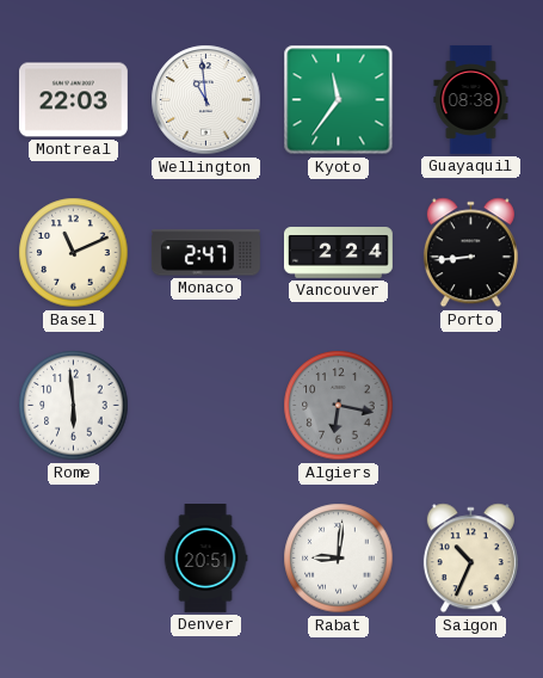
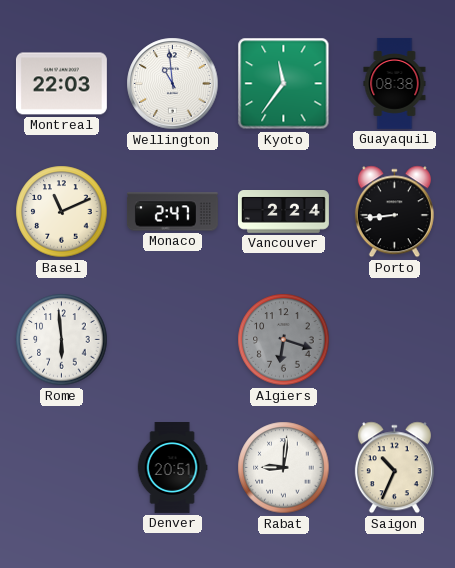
Algiers: 6:17 -> 6:18 (284, 340)
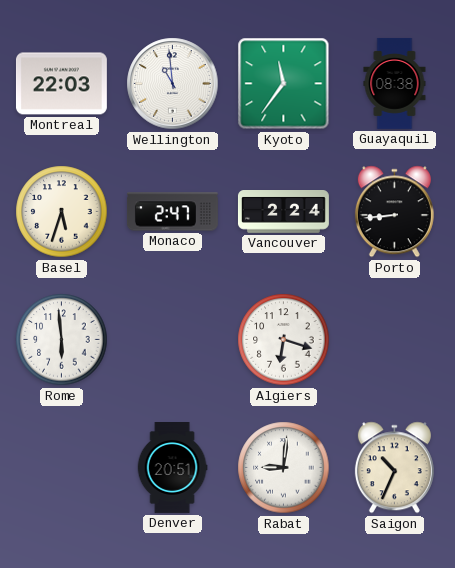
Basel: 11:11 -> 5:33 (62, 212)
Algiers dial: grey -> white (284, 340)
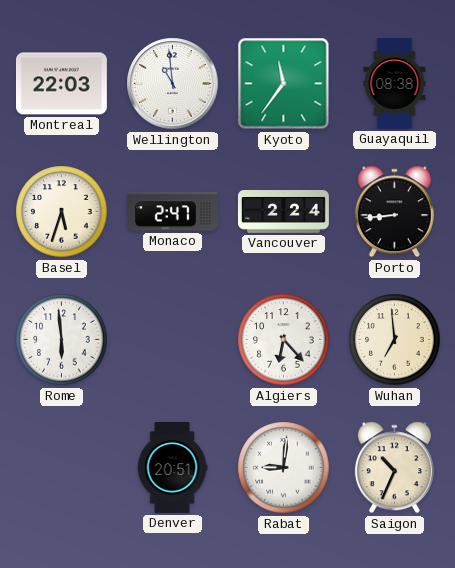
Algiers: 6:18 -> 6:23 (284, 340)
Wuhan: none -> 6:59 (395, 340)
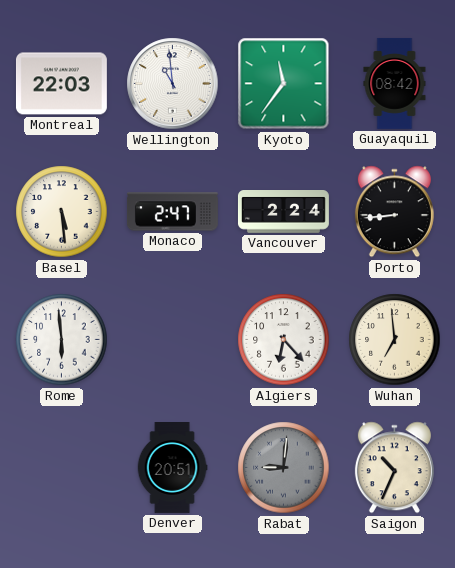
Guayaquil: 08:38 -> 08:42 (395, 83)
Basel: 5:33 -> 5:29 (62, 212)
Rabat dial: white -> grey (284, 468)
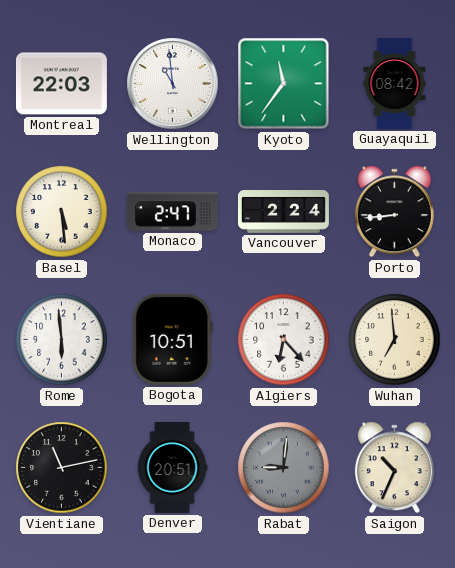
Bogota: none -> 10:51 (172, 339)
Vientiane: none -> 11:13 (62, 468)
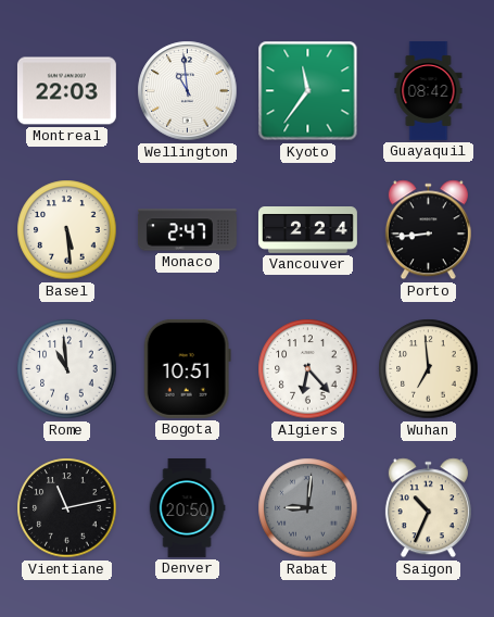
Rome: 5:59 -> 10:59 (67, 369)
Denver: 20:51 -> 20:50 (187, 508)
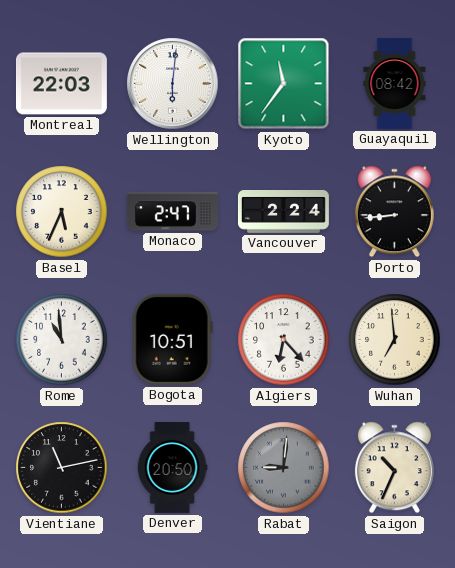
Wellington: 10:59 -> 6:01 (173, 84)
Basel: 5:29 -> 5:34 (62, 212)
